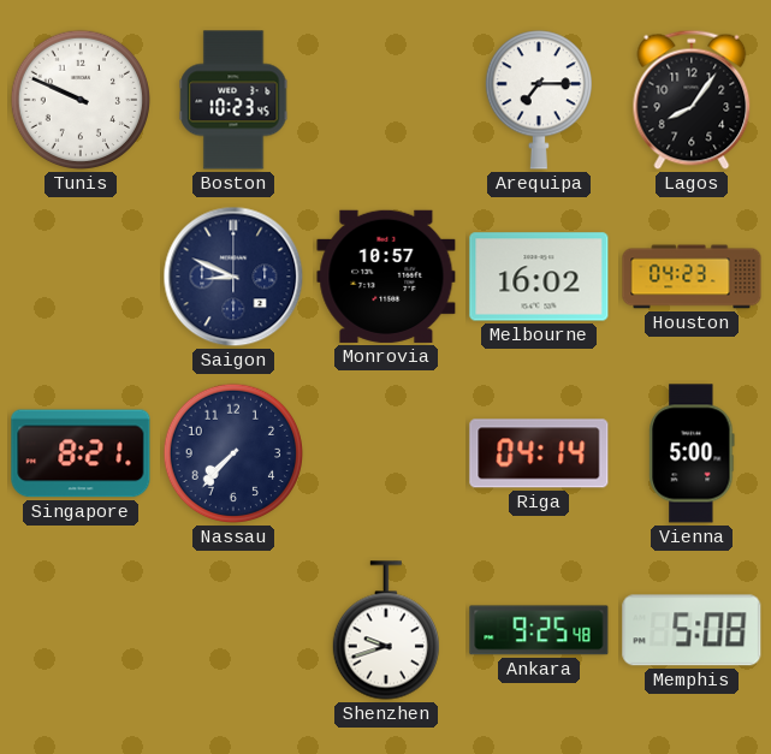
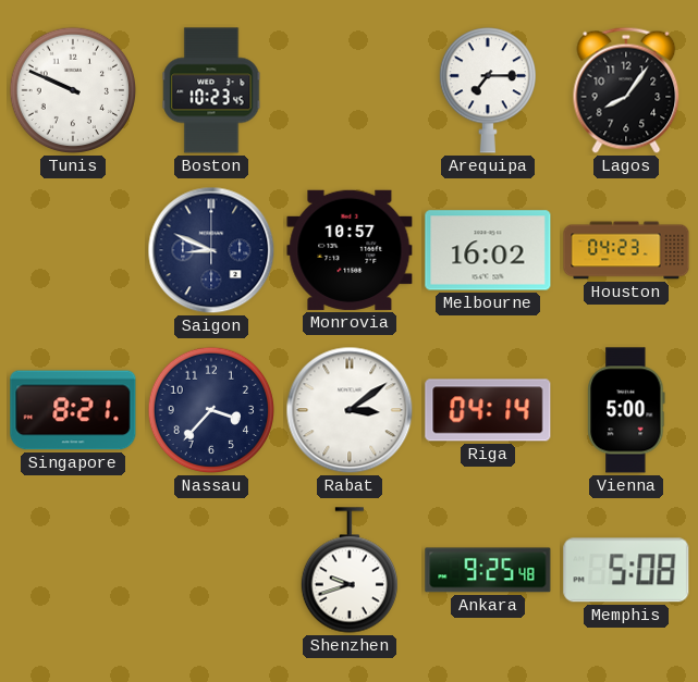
Nassau: 7:37 -> 3:37 (211, 410)
Rabat: none -> 3:09 (350, 410)
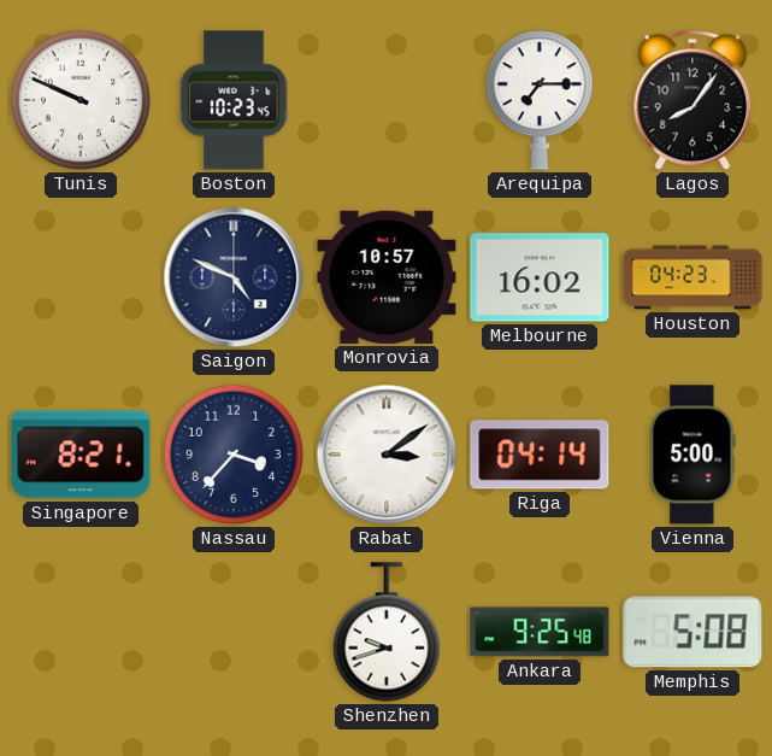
Saigon: 8:49 -> 4:49 (234, 277)
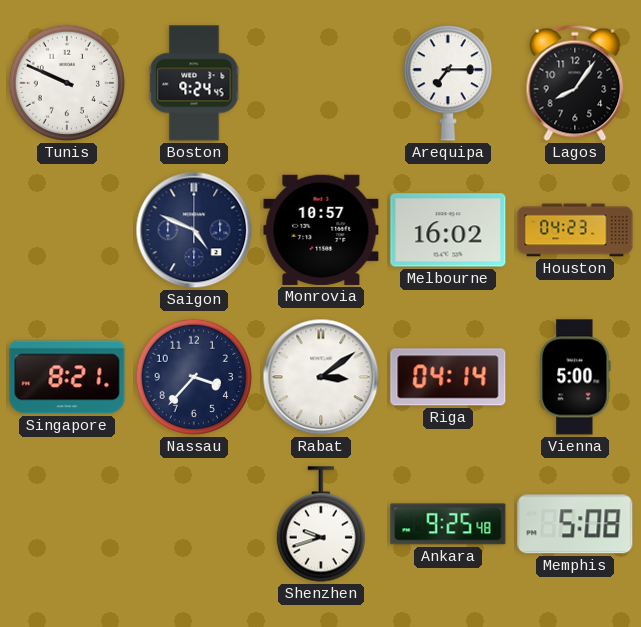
Boston: 10:23 -> 9:24 (194, 83)
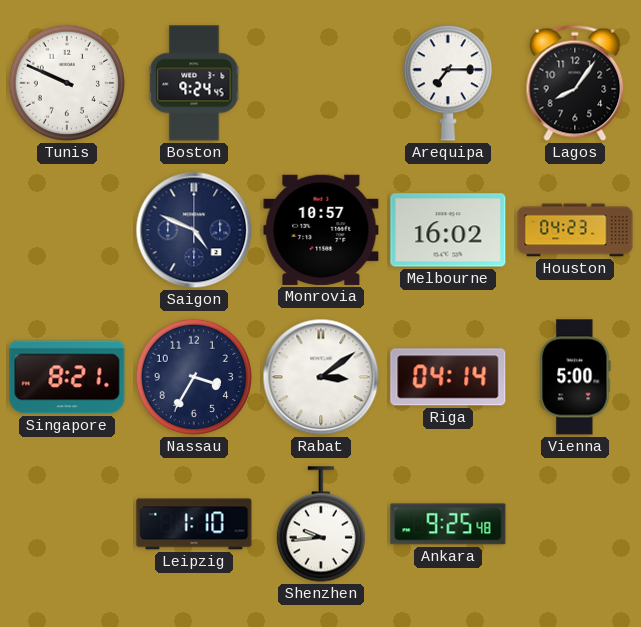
Nassau: 3:37 -> 3:35 (194, 377)
Leipzig: none -> 1:10 (194, 524)
Shenzhen: 9:42 -> 9:44 (320, 524)
Memphis: 5:08 -> none (575, 524)
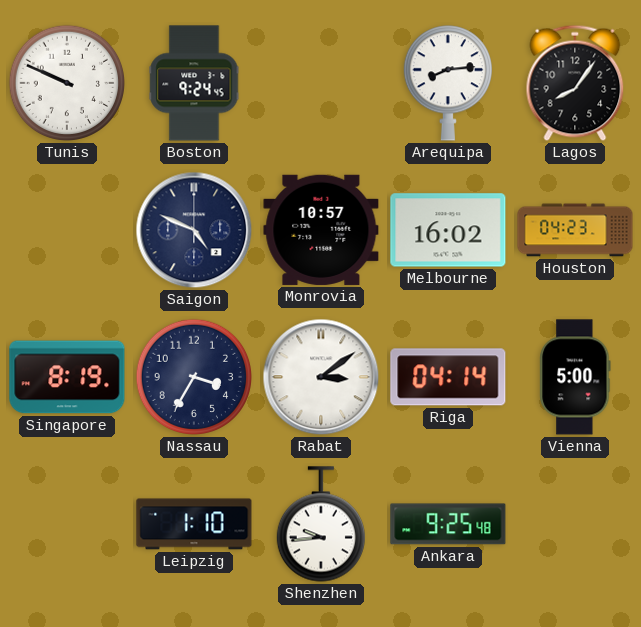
Arequipa: 7:15 -> 8:14 (447, 83)
Singapore: 8:21 -> 8:19 (67, 377)
